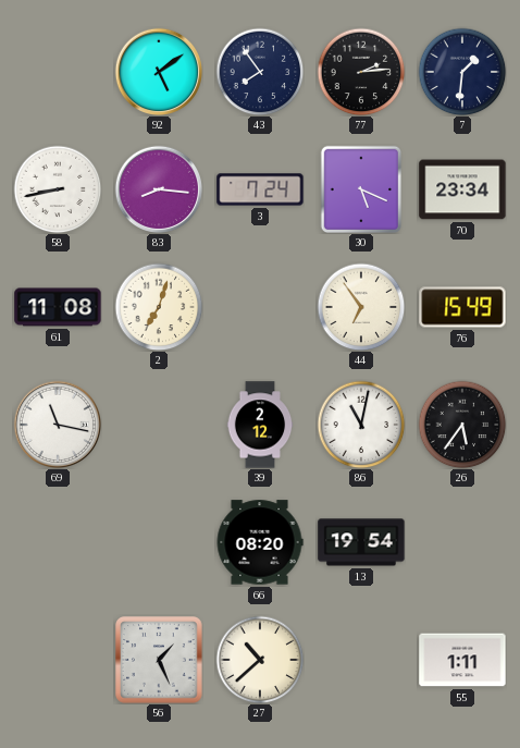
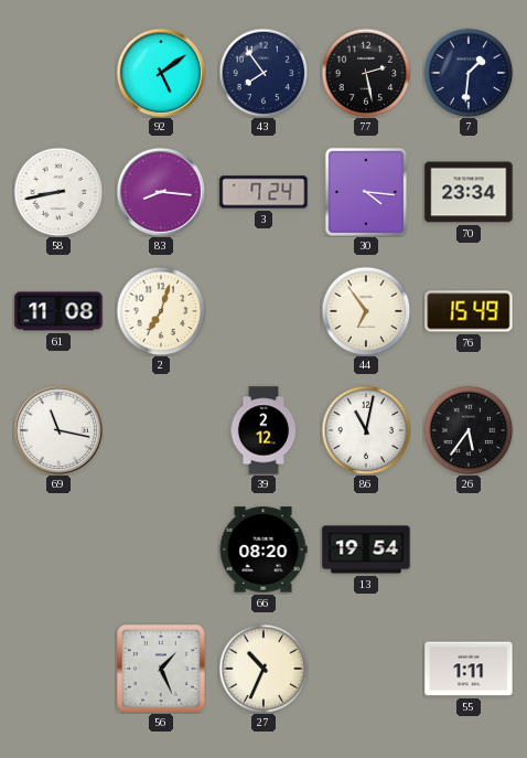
77: 2:14 -> 2:28 (366, 73)
30: 5:19 -> 4:16 (365, 192)
27: 10:38 -> 10:34 (263, 669)
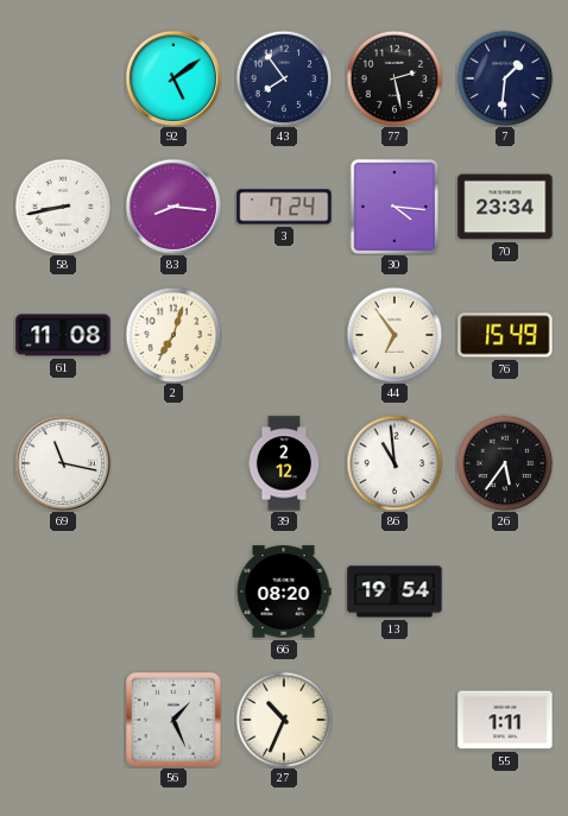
86: 11:02 -> 10:59 (395, 463)
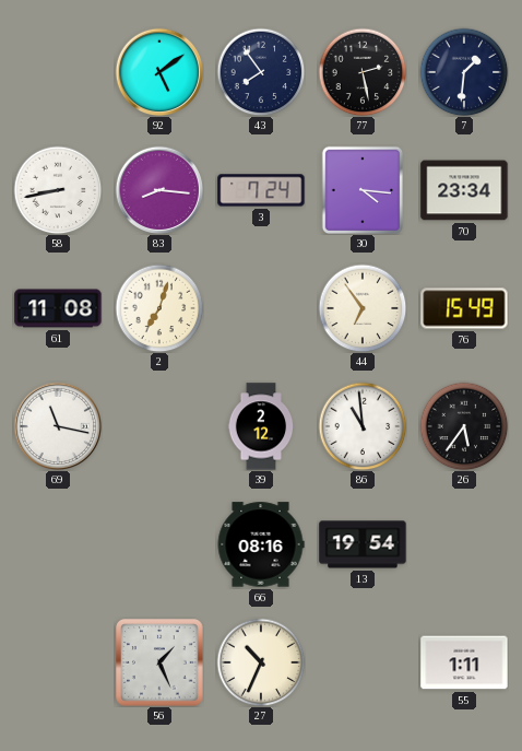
66: 08:20 -> 08:16 (261, 544)
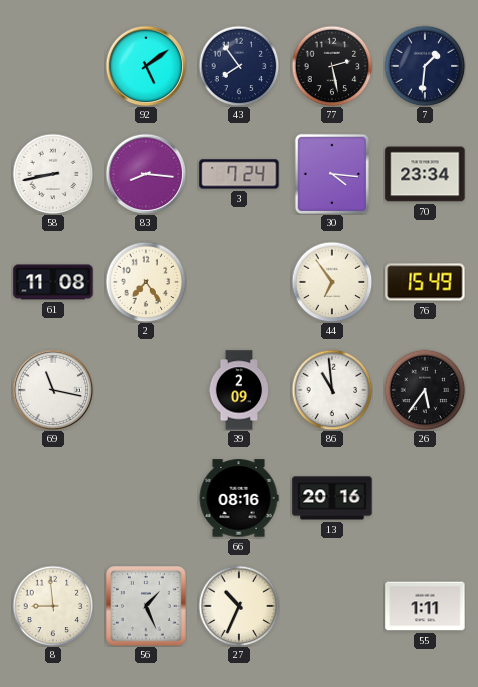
2: 7:03 -> 7:24 (146, 282)
39: 2:12 -> 2:09 (239, 390)
13: 19:54 -> 20:16 (332, 498)
8: none -> 8:59 (53, 606)
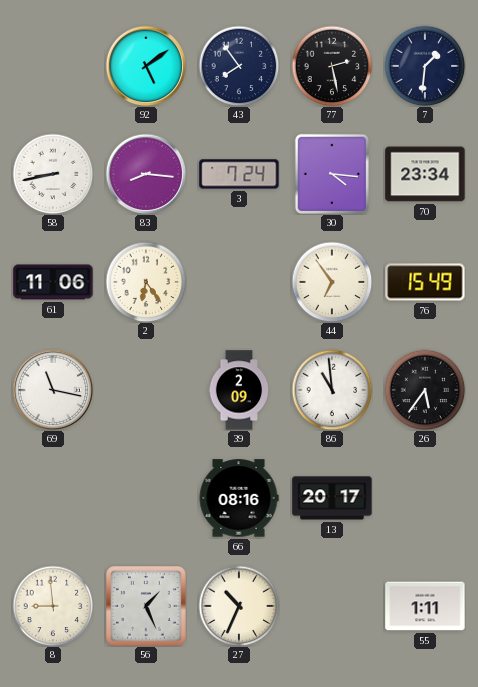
61: 11:08 -> 11:06 (53, 282)
2: 7:24 -> 6:24 (146, 282)
13: 20:16 -> 20:17 (332, 498)
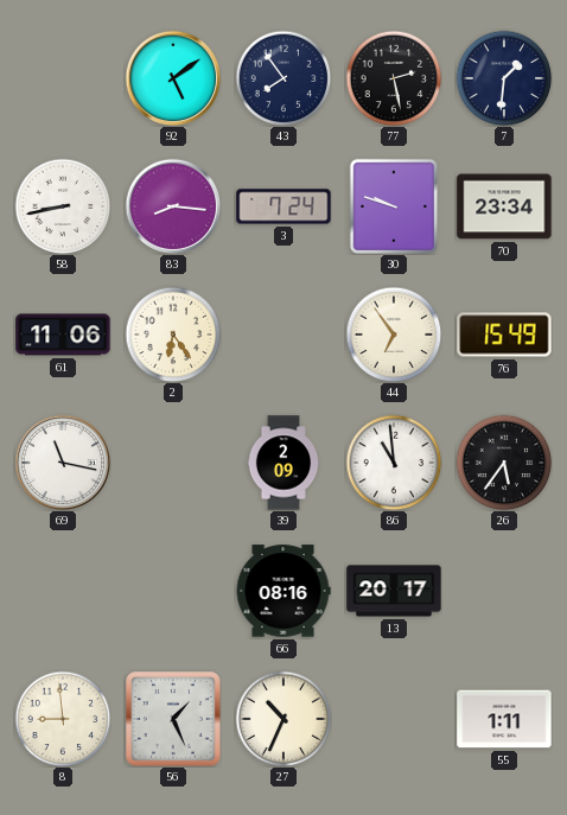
30: 4:16 -> 9:48 (393, 206)
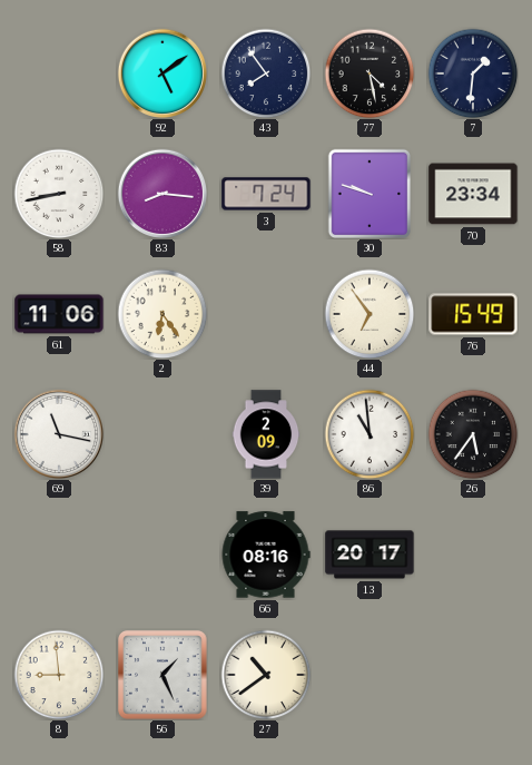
77: 2:28 -> 4:28 (370, 73)
27: 10:34 -> 10:39 (266, 675)
55: 1:11 -> none (504, 719)
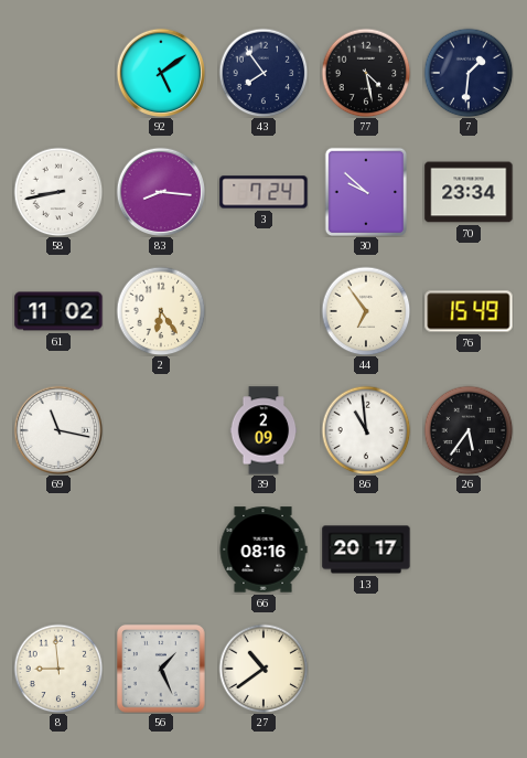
30: 9:48 -> 9:52 (365, 192)
61: 11:06 -> 11:02 (58, 311)
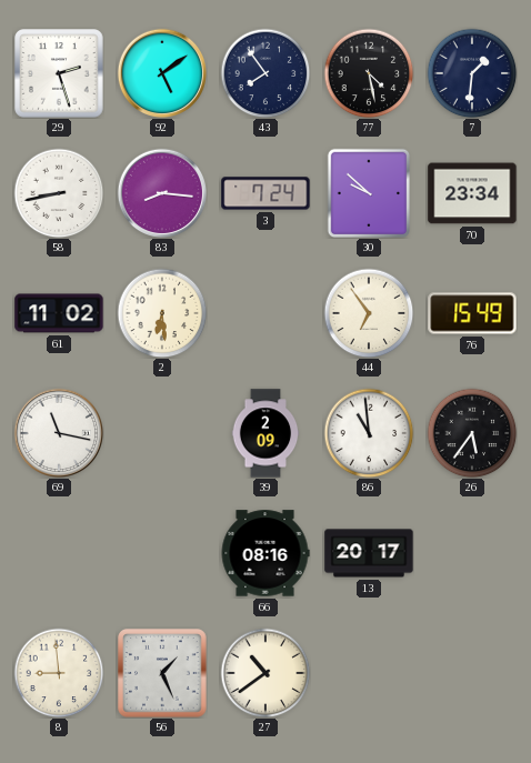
29: none -> 2:27 (59, 73)
2: 6:24 -> 6:29 (162, 313)
